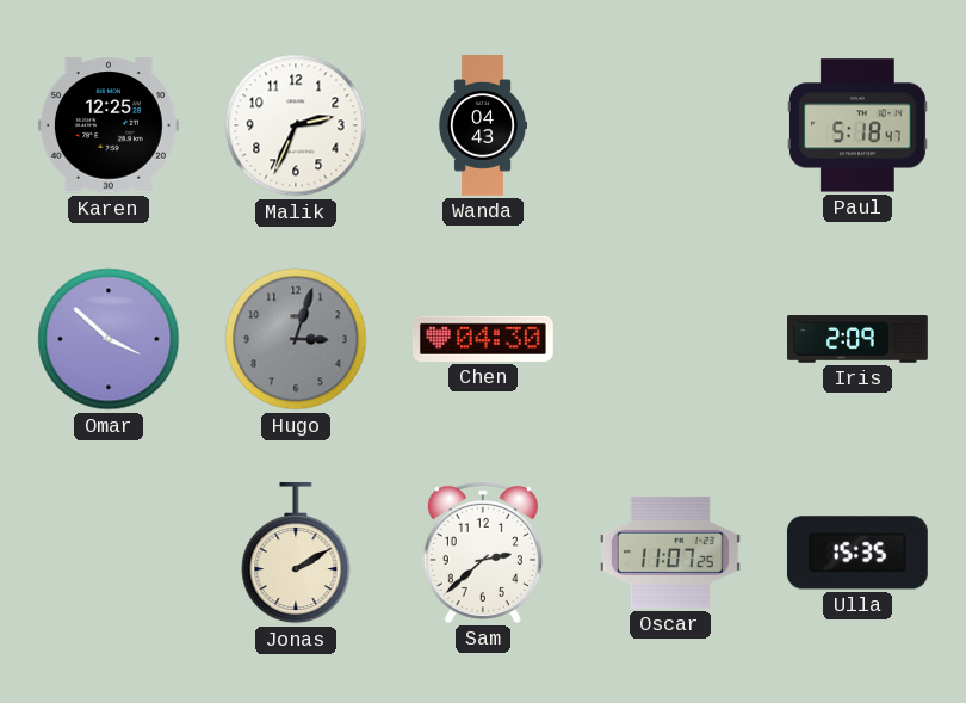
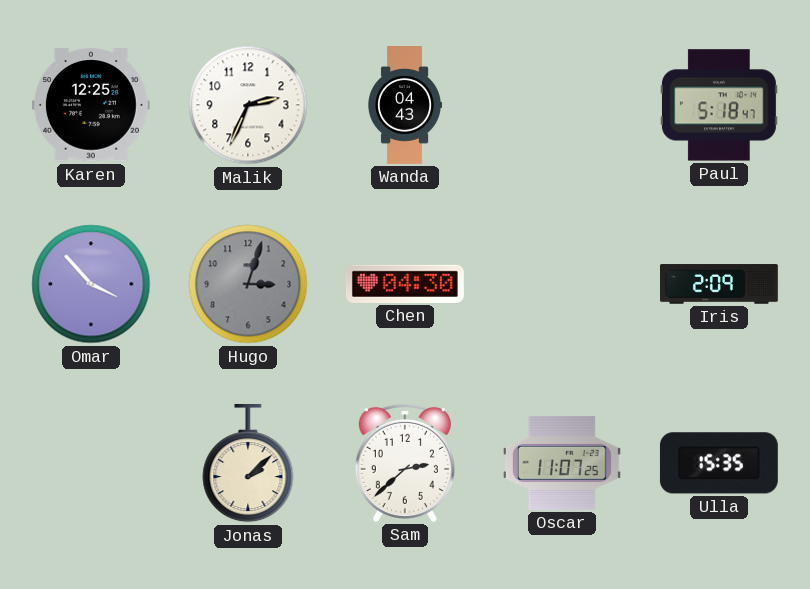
Omar: 3:52 -> 3:53 (91, 284)
Jonas: 2:10 -> 2:08 (248, 463)
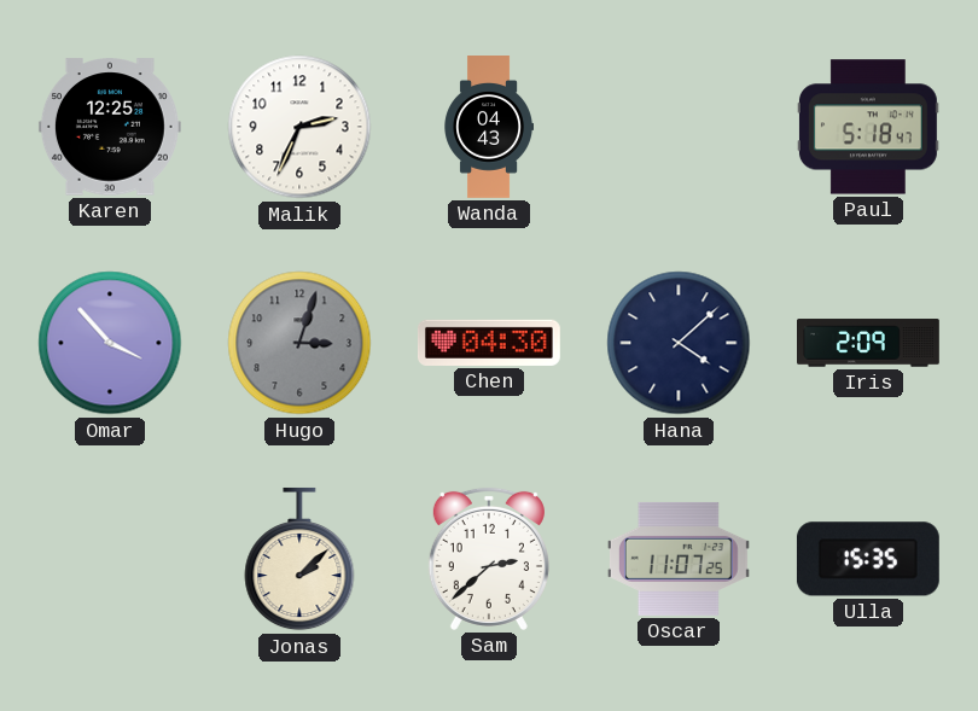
Hana: none -> 4:08 (679, 343)
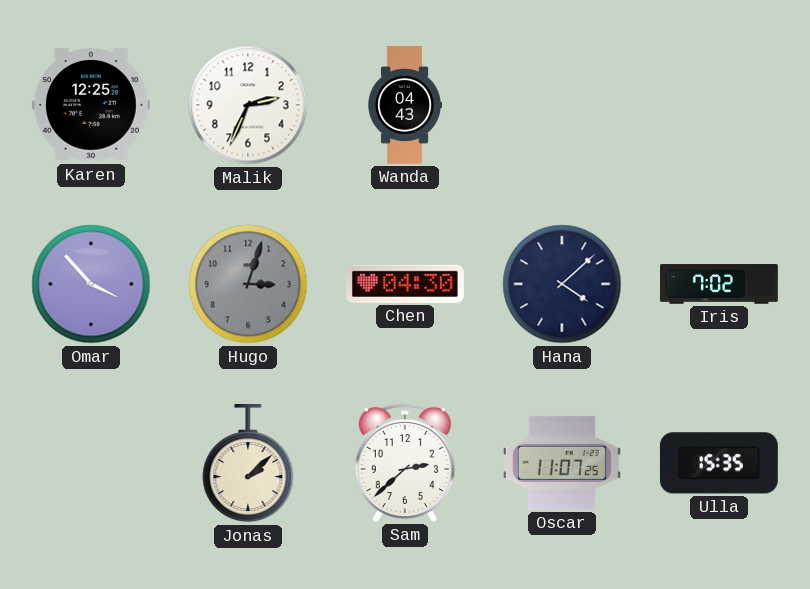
Paul: 5:18 -> none (868, 127)
Iris: 2:09 -> 7:02 (720, 284)
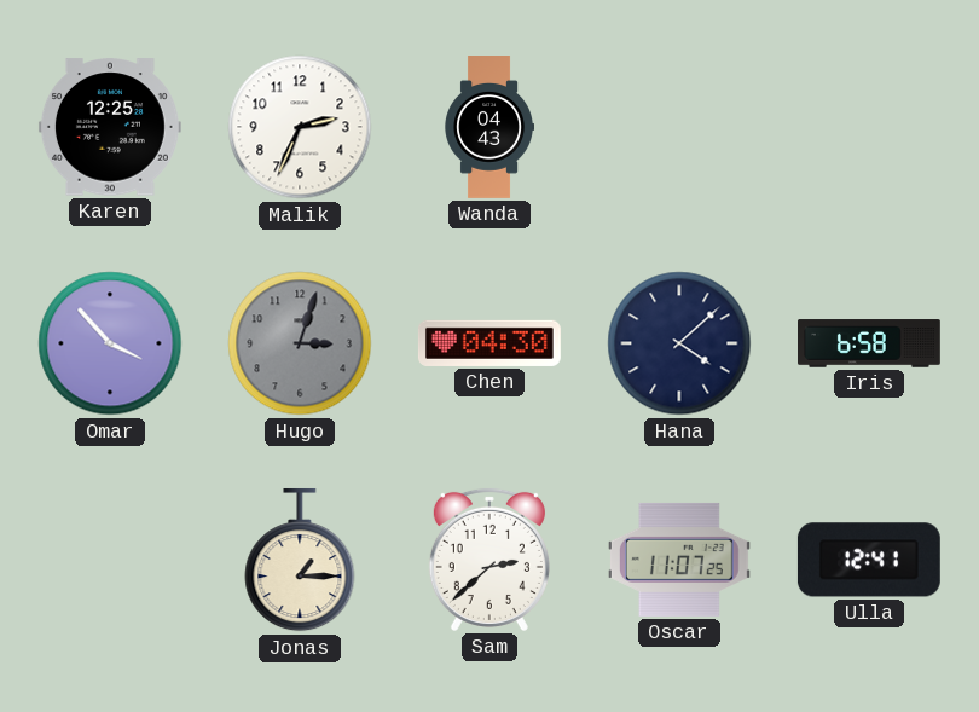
Iris: 7:02 -> 6:58 (870, 343)
Jonas: 2:08 -> 1:15 (300, 560)
Ulla: 15:35 -> 12:41 (869, 560)
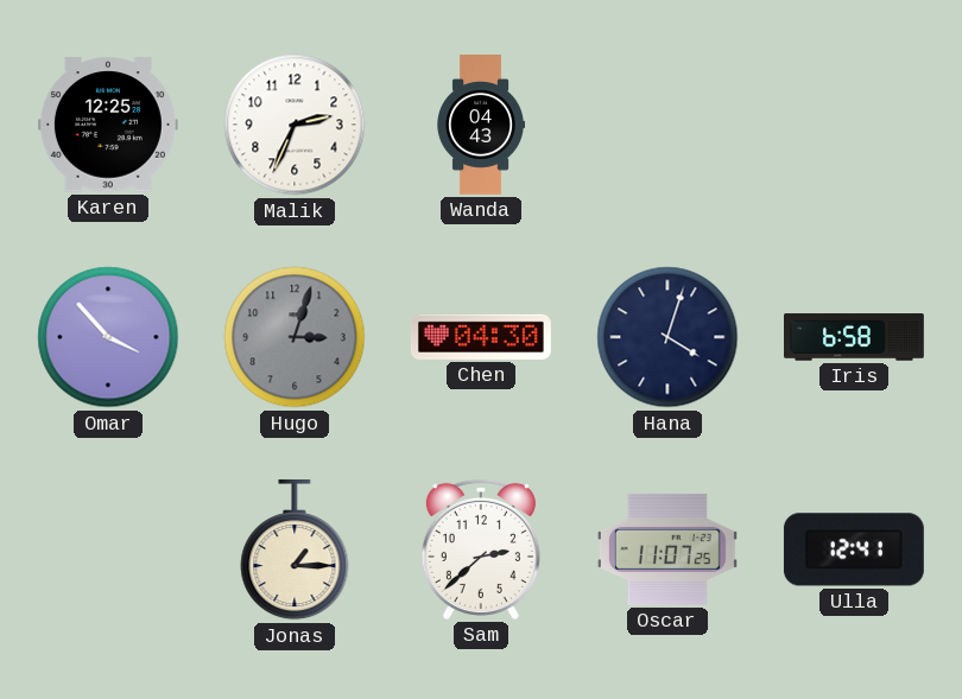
Hana: 4:08 -> 4:03 (667, 337)
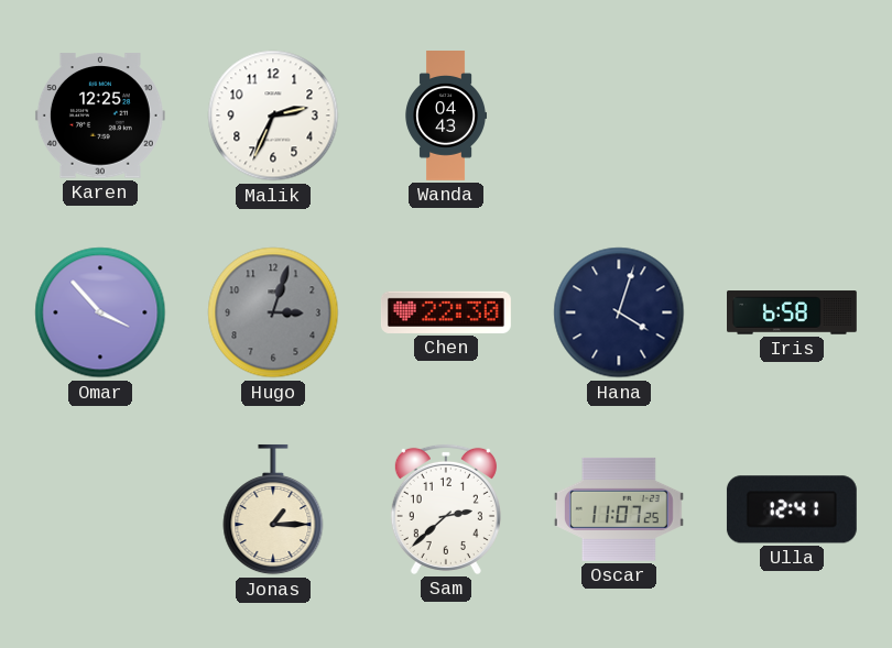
Chen: 04:30 -> 22:30 (446, 312)
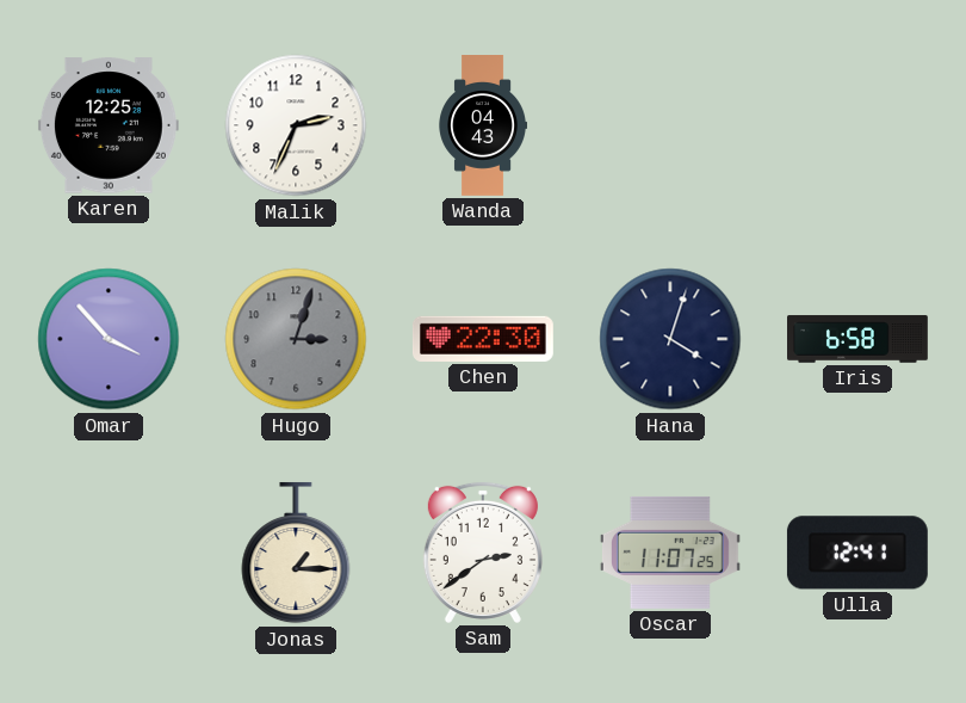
Sam: 2:38 -> 2:39 (483, 553)
